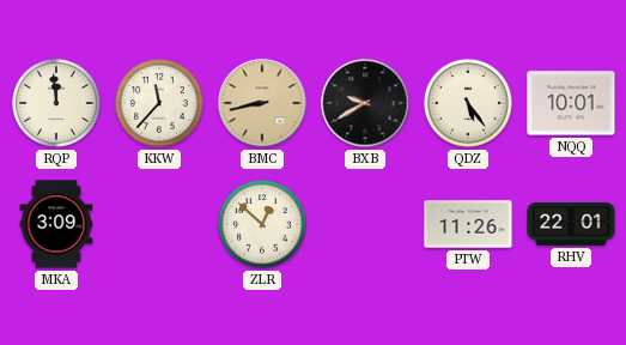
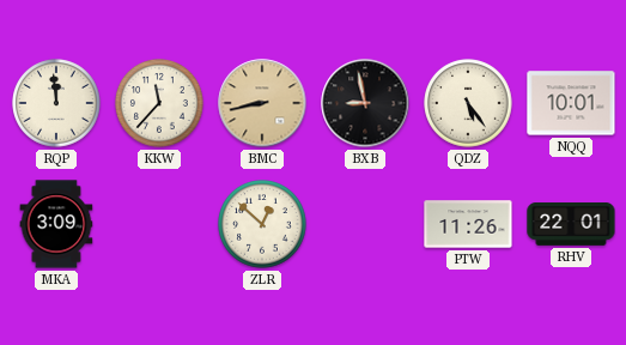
BXB: 9:40 -> 8:58 (365, 103)
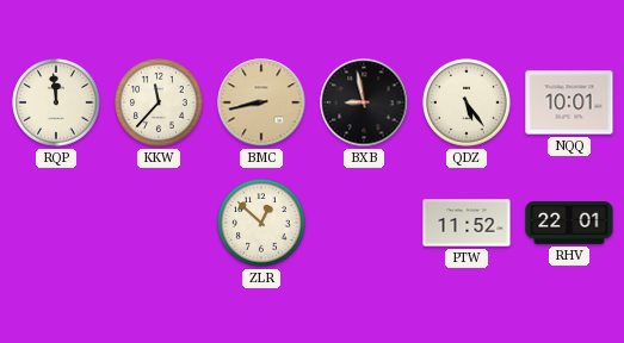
MKA: 3:09 -> none (56, 224)
PTW: 11:26 -> 11:52 (467, 223)
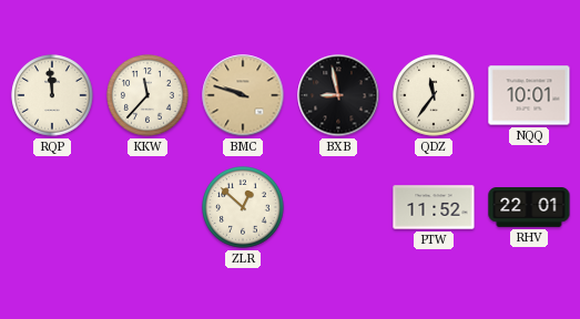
BMC: 8:43 -> 9:48 (243, 95)
QDZ: 5:24 -> 11:36 (434, 95)
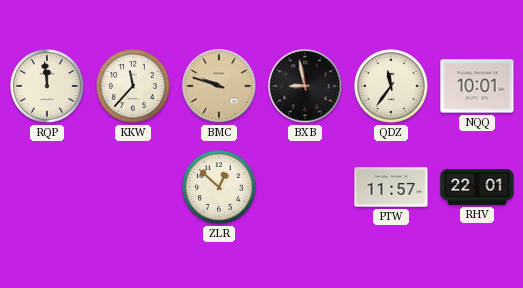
PTW: 11:52 -> 11:57 (391, 187)
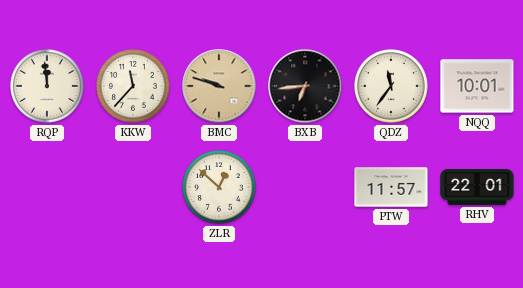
BXB: 8:58 -> 6:44 (305, 86)
